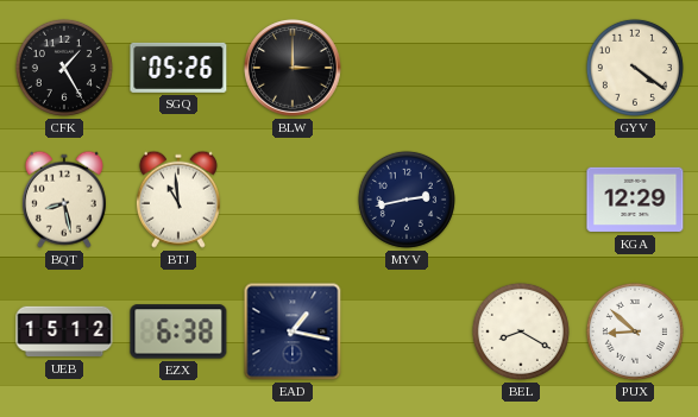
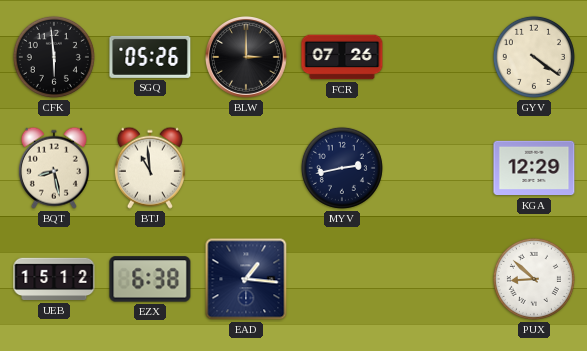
CFK: 1:25 -> 5:59 (54, 57)
FCR: none -> 07:26 (342, 57)
EAD: 1:17 -> 1:16 (246, 279)
BEL: 8:20 -> none (521, 331)
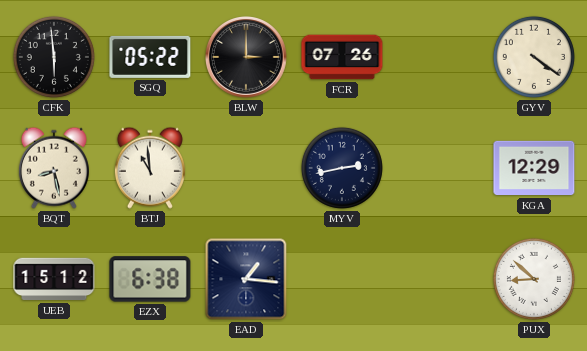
SGQ: 05:26 -> 05:22 (150, 57)
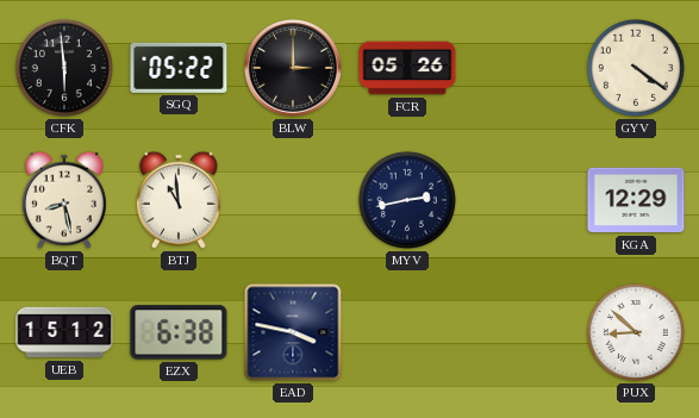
FCR: 07:26 -> 05:26 (407, 68)
EAD: 1:16 -> 3:47 (293, 332)
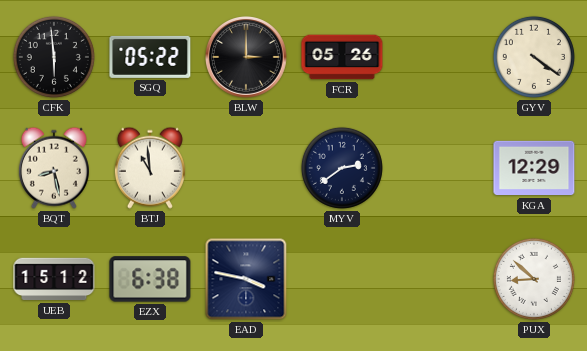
MYV: 2:43 -> 2:39 (342, 168)
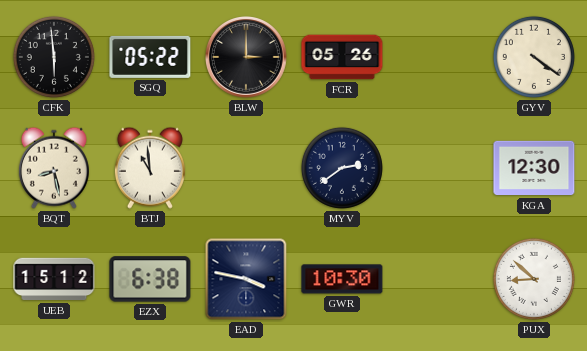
KGA: 12:29 -> 12:30 (534, 168)
GWR: none -> 10:30 (342, 279)
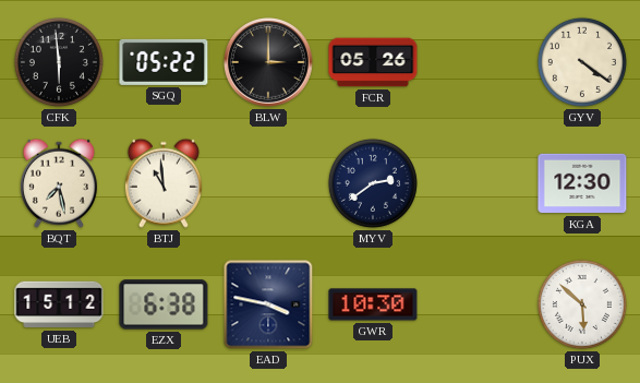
BQT: 8:28 -> 7:28 (59, 183)
PUX: 8:52 -> 5:52 (582, 304)
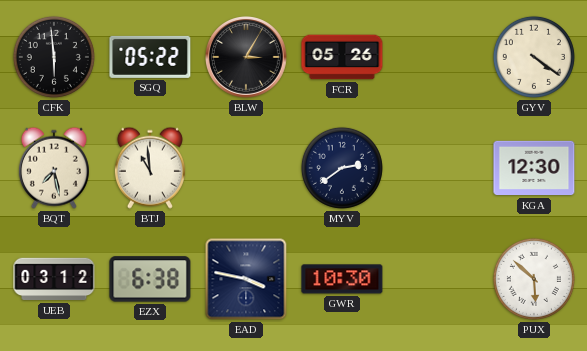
BLW: 3:00 -> 3:05 (247, 58)
UEB: 15:12 -> 03:12 (54, 279)
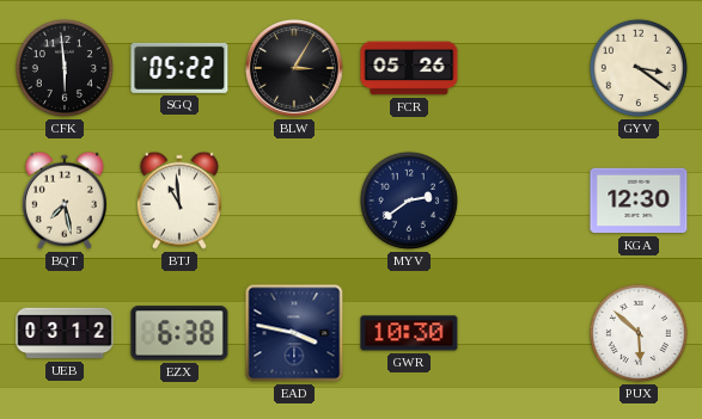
GYV: 4:21 -> 3:21 (639, 68)
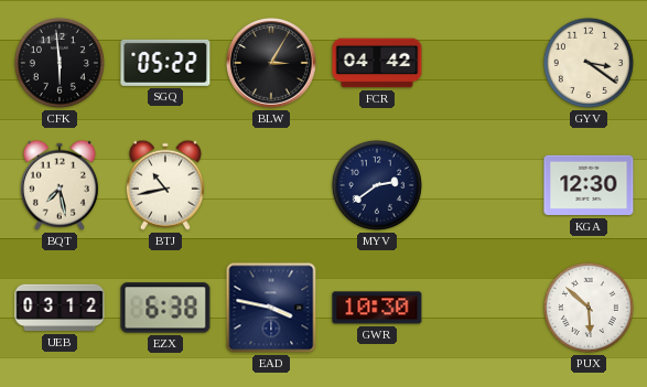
FCR: 05:26 -> 04:42 (377, 63)
BTJ: 10:59 -> 10:43 (165, 185)
